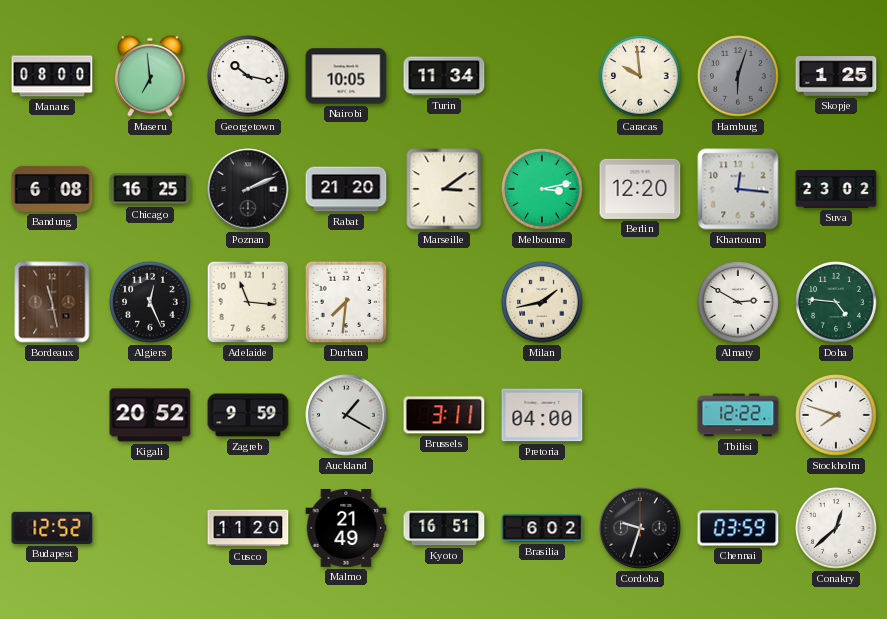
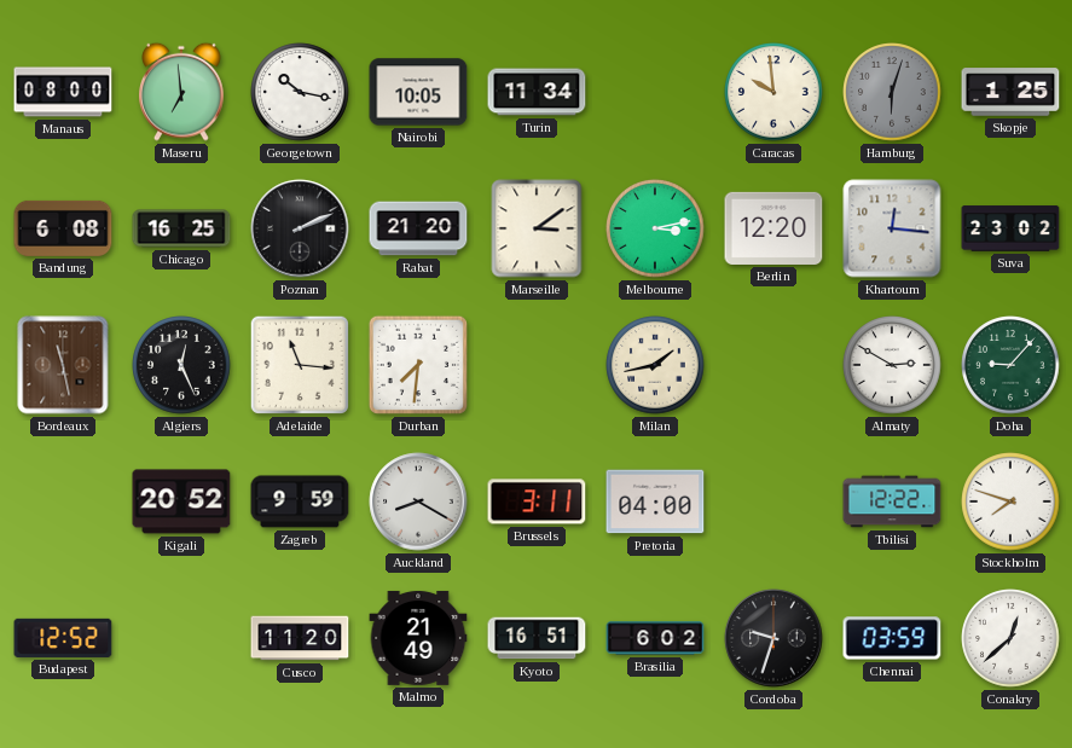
Doha: 4:46 -> 9:07 (1010, 365)
Auckland: 1:20 -> 8:20 (418, 501)
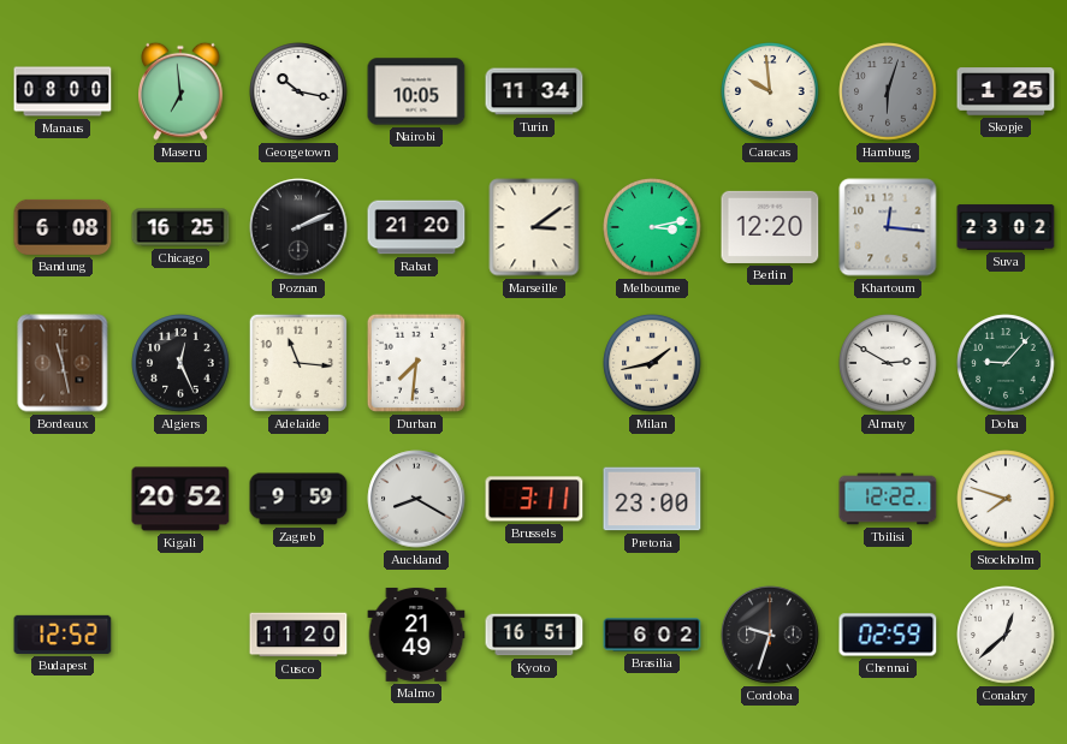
Pretoria: 04:00 -> 23:00 (652, 499)
Chennai: 03:59 -> 02:59 (888, 635)
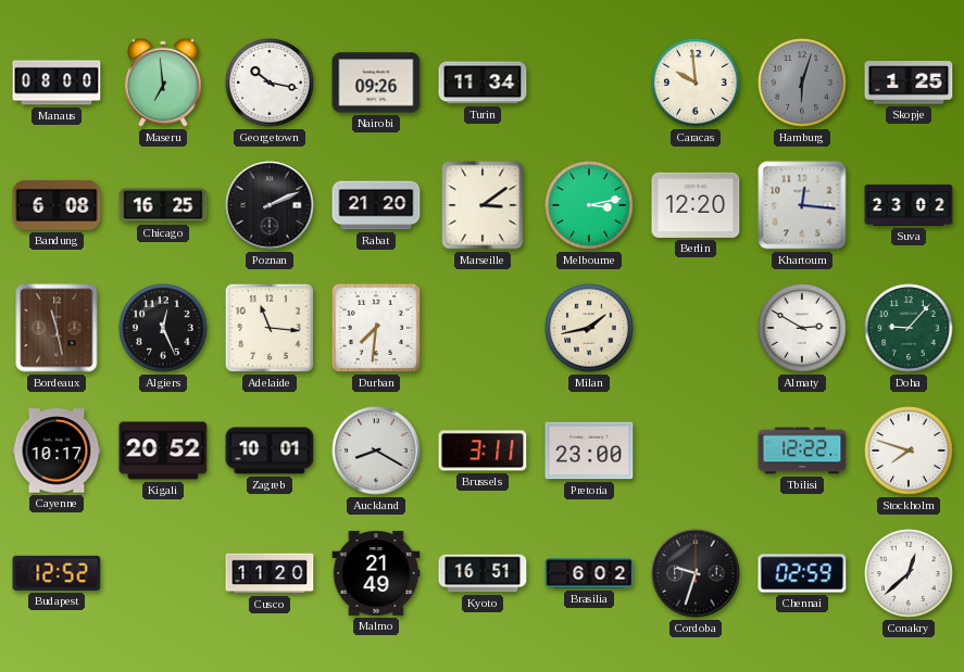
Nairobi: 10:05 -> 09:26 (376, 83)
Cayenne: none -> 10:17 (57, 451)
Zagreb: 9:59 -> 10:01 (270, 451)
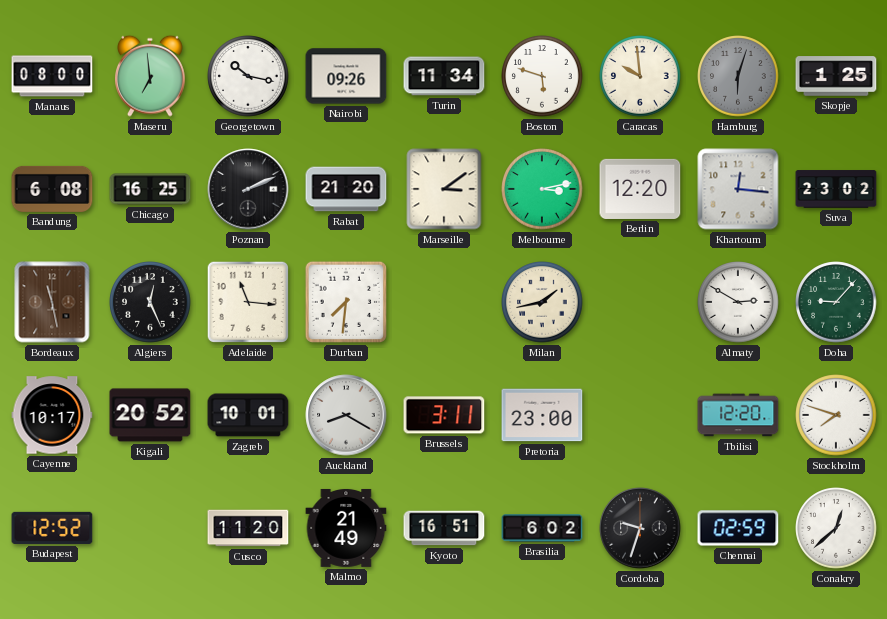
Boston: none -> 5:48 (542, 76)
Tbilisi: 12:22 -> 12:20 (738, 415)
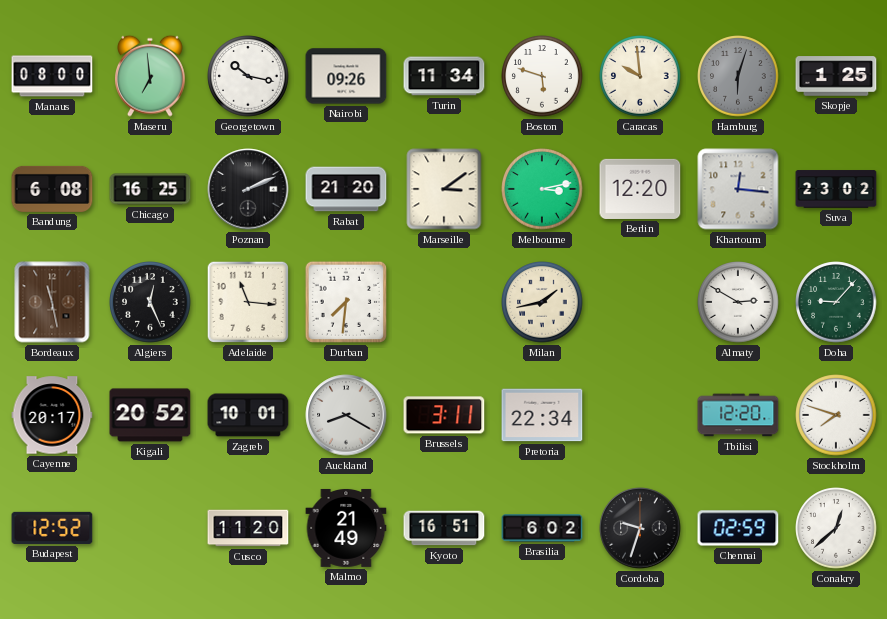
Cayenne: 10:17 -> 20:17 (52, 415)
Pretoria: 23:00 -> 22:34 (542, 415)
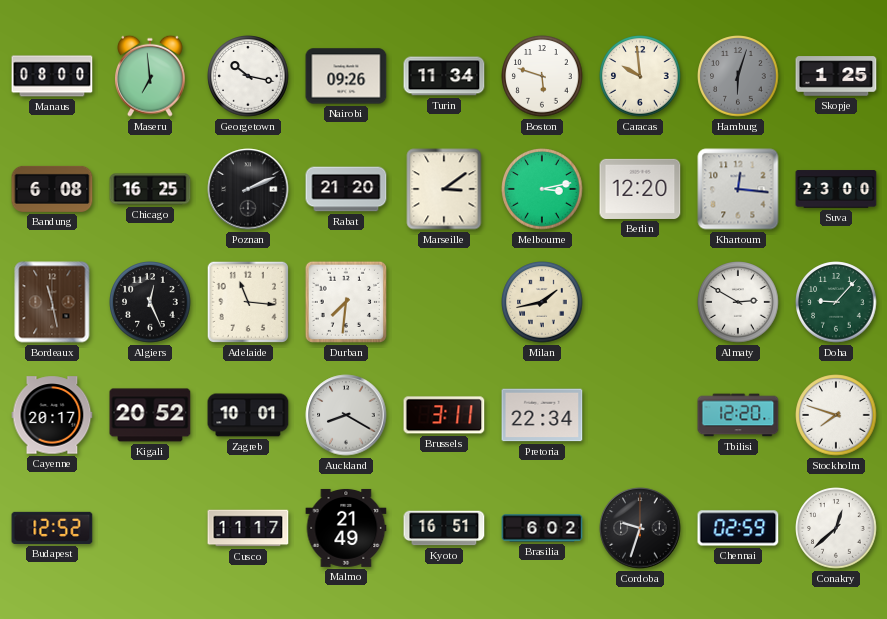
Suva: 23:02 -> 23:00 (836, 189)
Cusco: 11:20 -> 11:17 (248, 528)
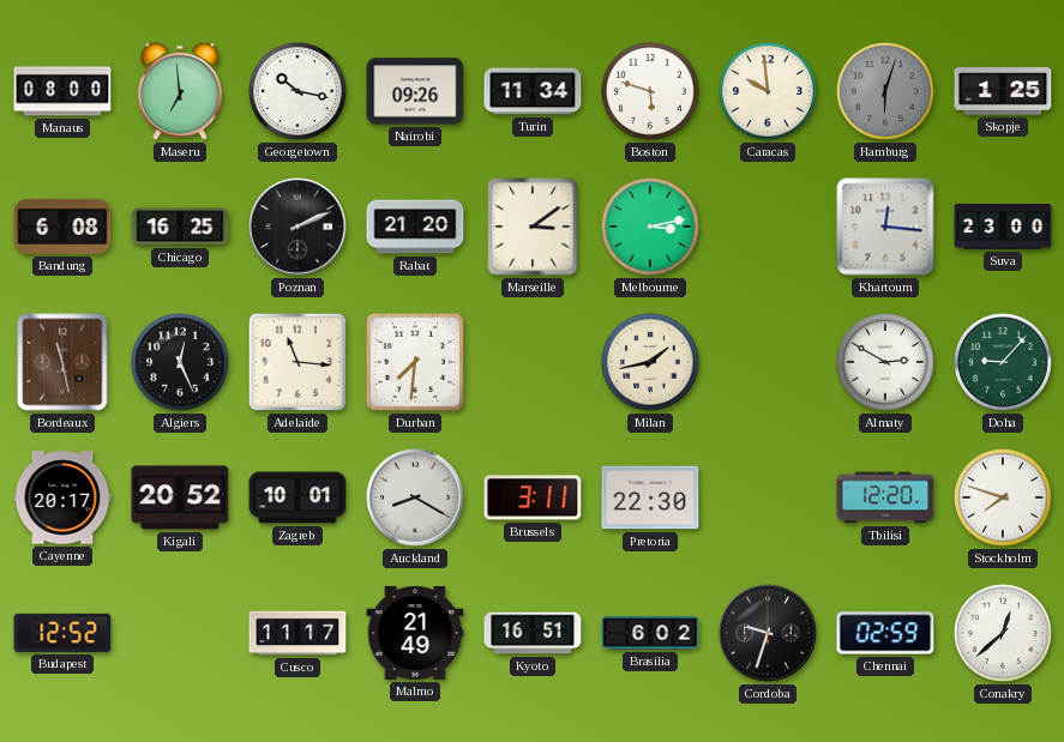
Berlin: 12:20 -> none (640, 189)
Pretoria: 22:34 -> 22:30 (650, 497)
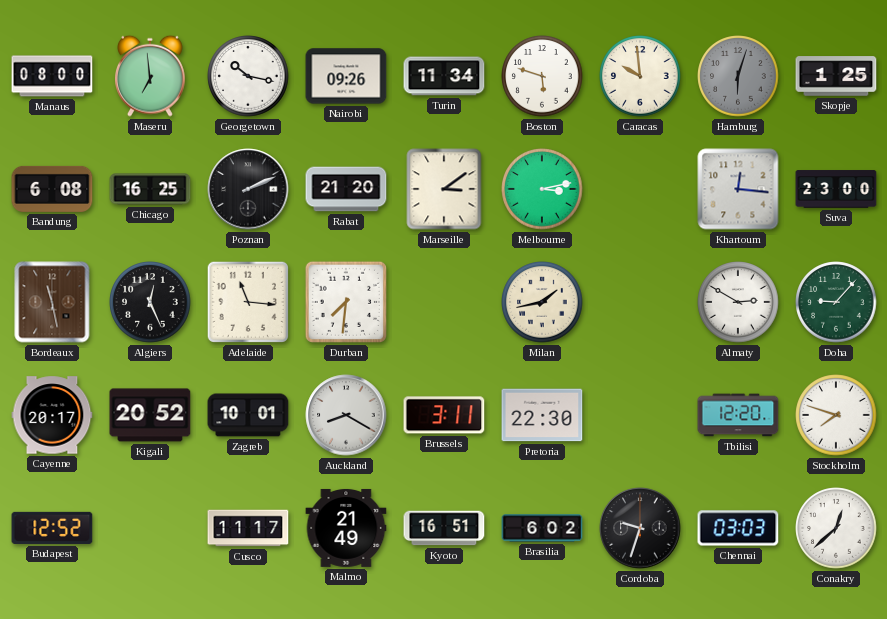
Chennai: 02:59 -> 03:03 (738, 528)
